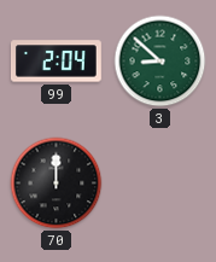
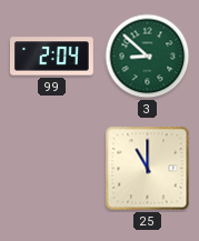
70: 12:00 -> none (57, 184)
25: none -> 11:00 (148, 169)
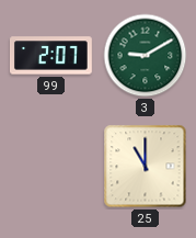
99: 2:04 -> 2:07 (51, 56)
3: 8:52 -> 9:10 (146, 56)
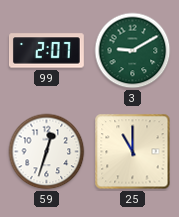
59: none -> 12:33 (47, 152)
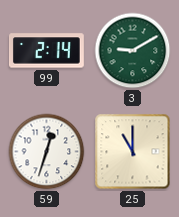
99: 2:07 -> 2:14 (47, 51)
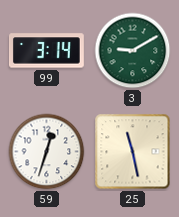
99: 2:14 -> 3:14 (47, 51)
25: 11:00 -> 11:28 (133, 152)
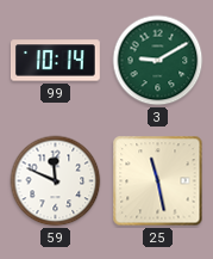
99: 3:14 -> 10:14 (56, 61)
59: 12:33 -> 11:49 (56, 181)
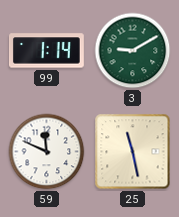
99: 10:14 -> 1:14 (47, 51)
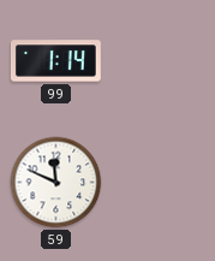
3: 9:10 -> none (133, 51)
25: 11:28 -> none (133, 152)
